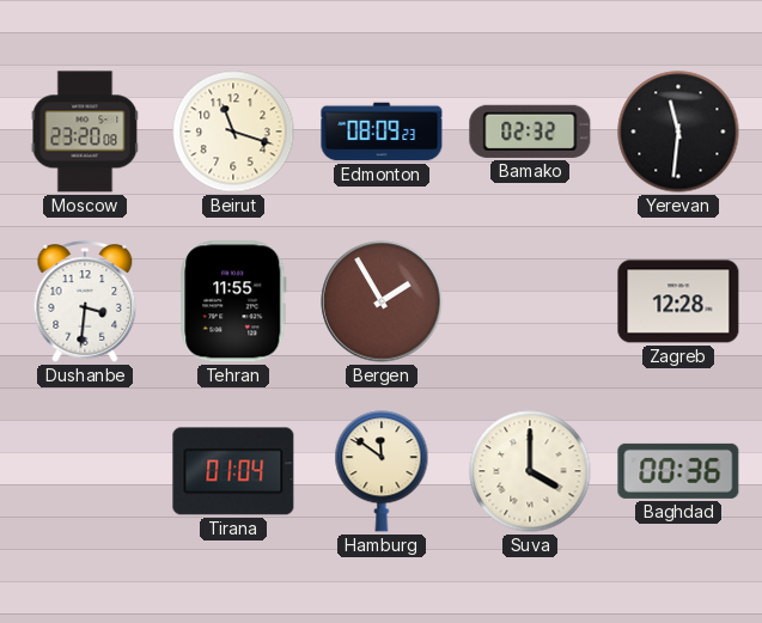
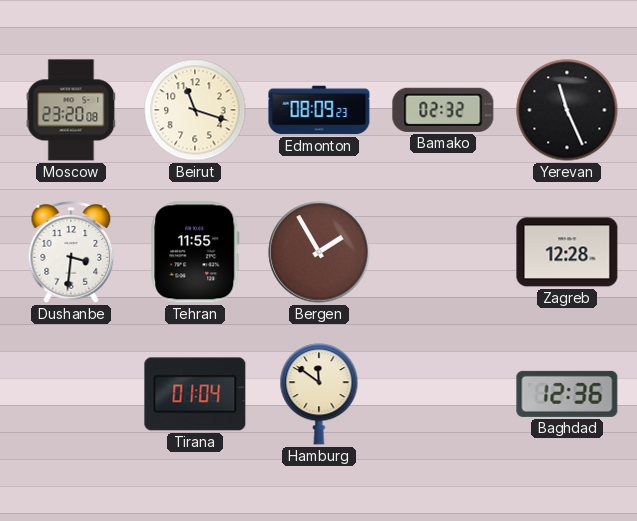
Yerevan: 11:31 -> 11:26 (567, 110)
Suva: 4:00 -> none (530, 471)
Baghdad: 00:36 -> 12:36 (567, 394)
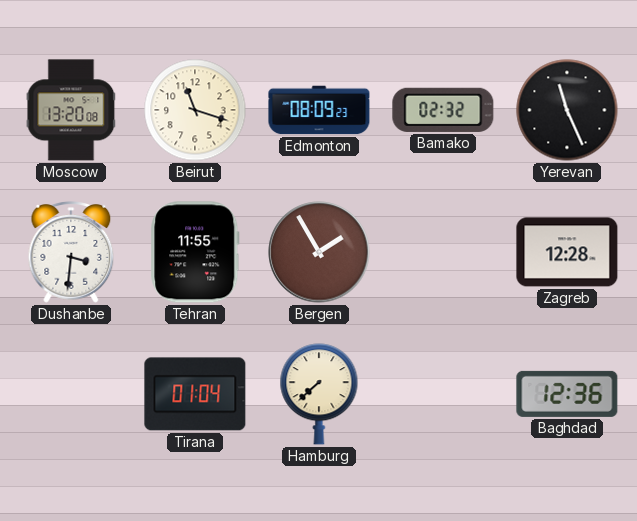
Moscow: 23:20 -> 13:20 (71, 110)
Hamburg: 11:51 -> 7:38 (319, 394)
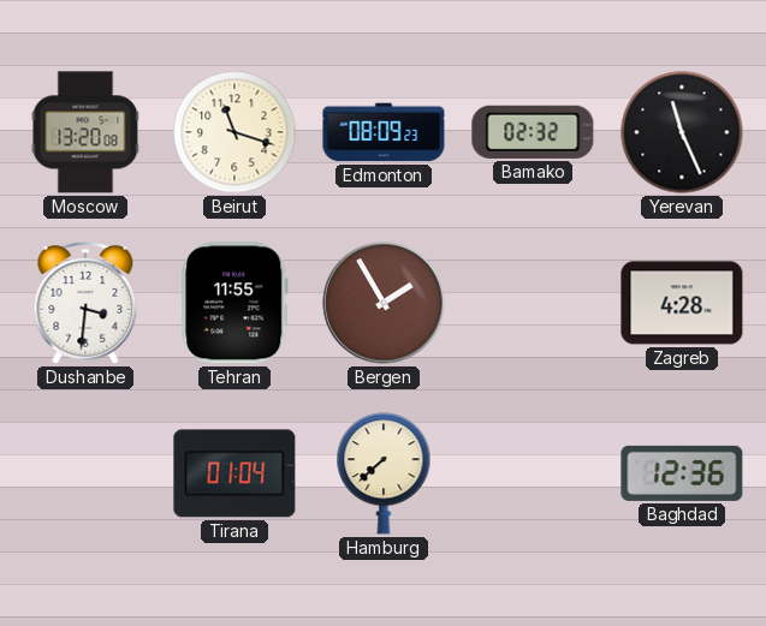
Zagreb: 12:28 -> 4:28 (682, 303)
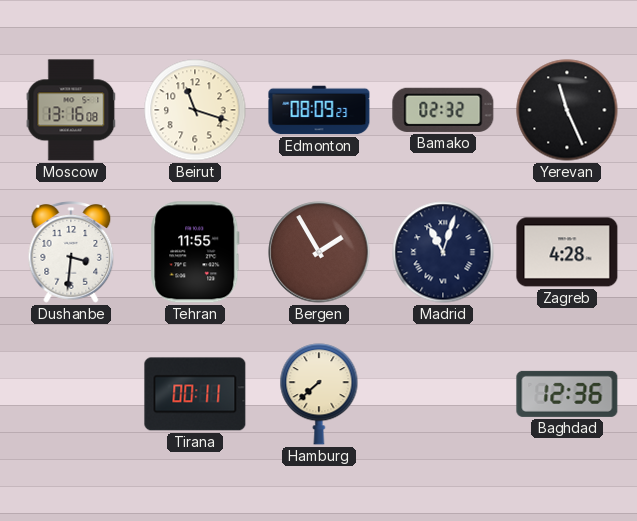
Moscow: 13:20 -> 13:16 (71, 110)
Madrid: none -> 11:03 (443, 252)
Tirana: 01:04 -> 00:11 (195, 394)
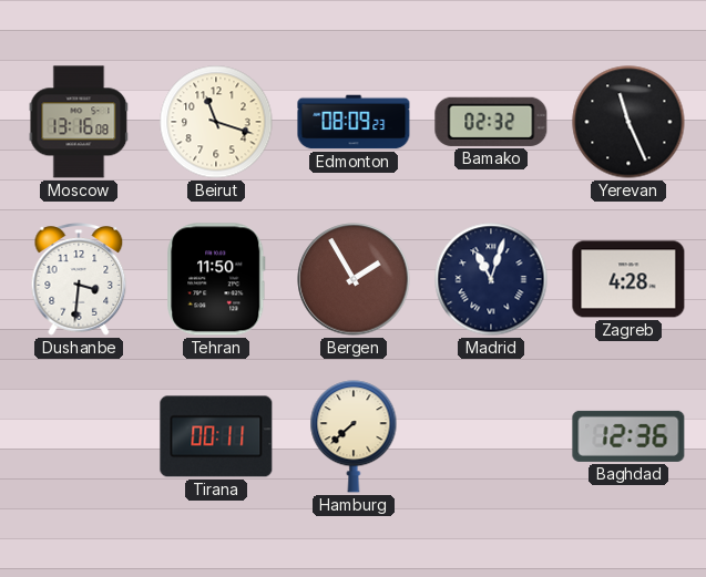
Tehran: 11:55 -> 11:50 (216, 279)
